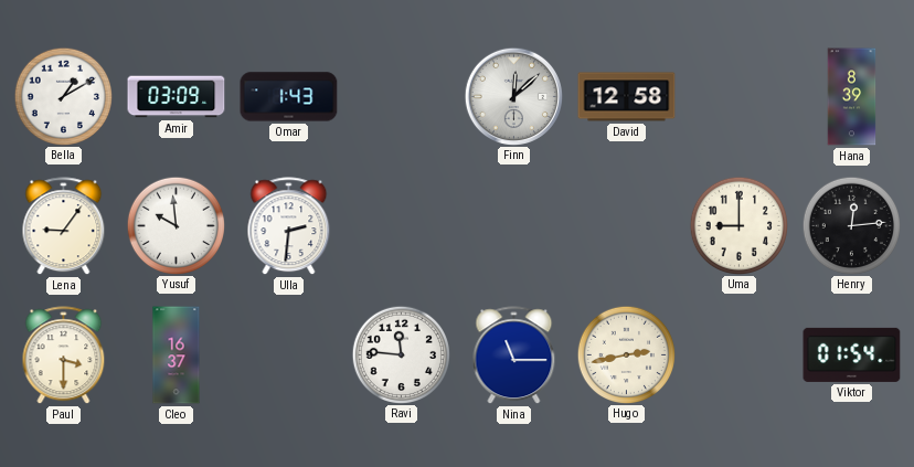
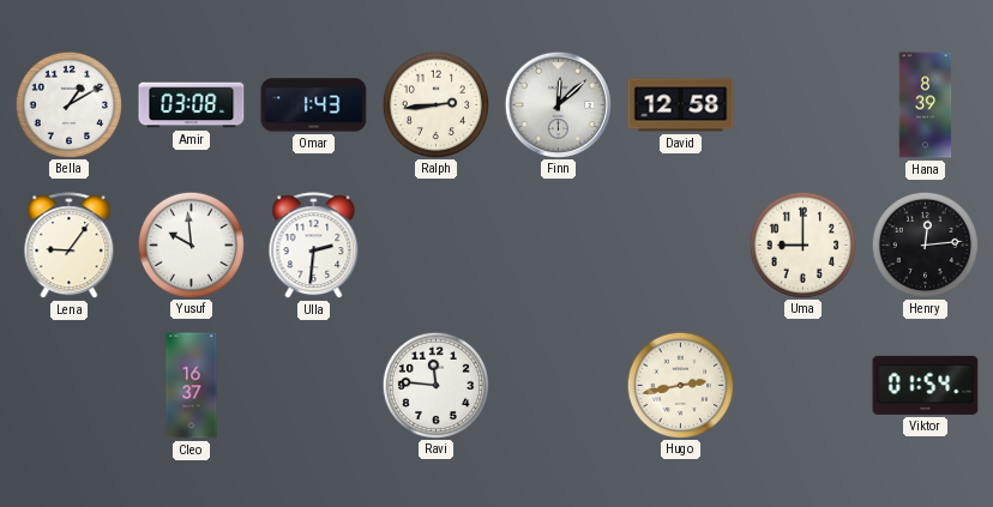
Amir: 03:09 -> 03:08 (192, 105)
Ralph: none -> 2:44 (435, 104)
Paul: 3:30 -> none (64, 355)
Nina: 11:15 -> none (514, 355)
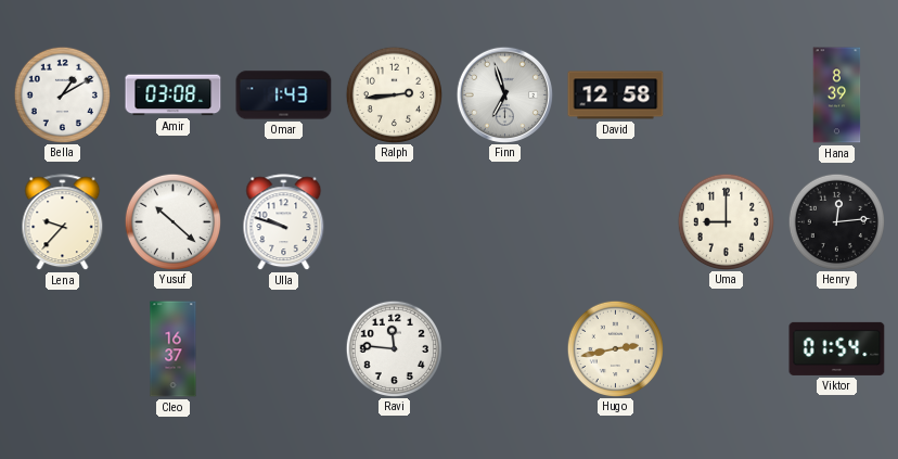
Finn: 12:08 -> 6:57 (504, 94)
Lena: 9:06 -> 9:37 (63, 222)
Yusuf: 9:59 -> 10:22 (172, 221)
Ulla: 2:31 -> 9:48 (284, 222)
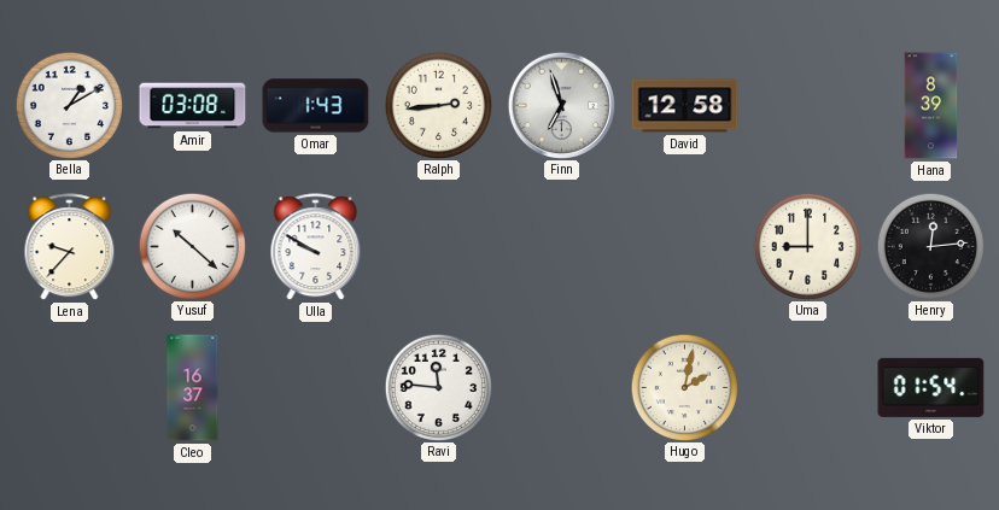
Ulla: 9:48 -> 9:50 (316, 247)
Hugo: 2:43 -> 2:02 (684, 387)
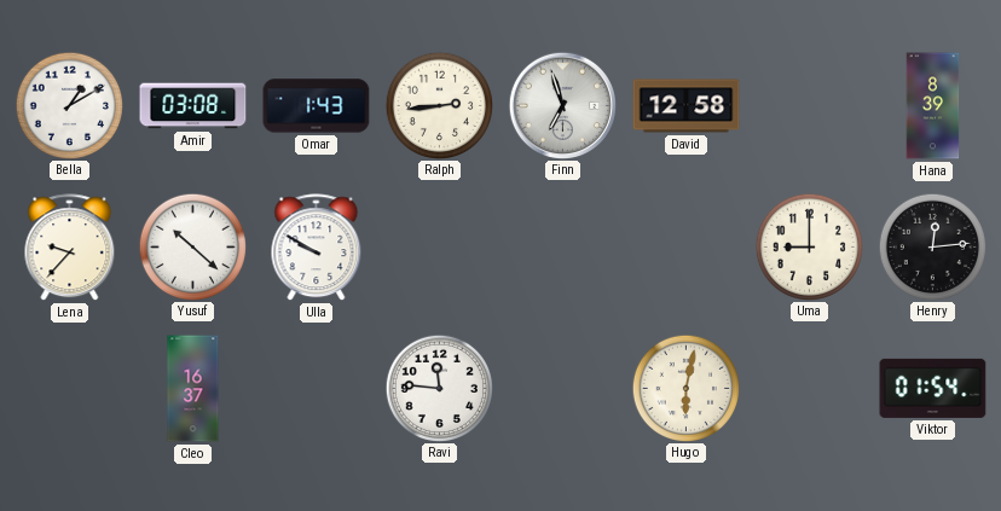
Hugo: 2:02 -> 6:02 (685, 388)
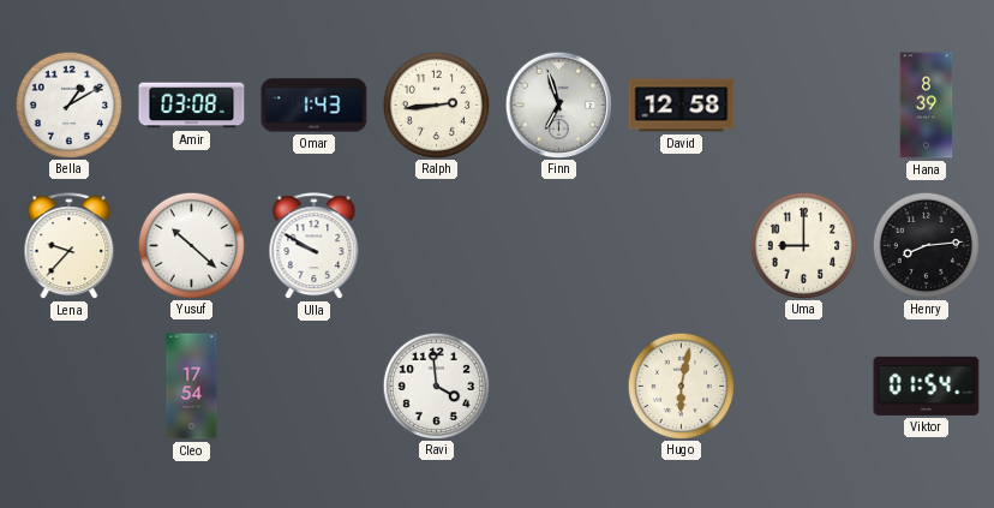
Henry: 12:14 -> 8:14 (926, 245)
Cleo: 16:37 -> 17:54 (192, 387)
Ravi: 11:46 -> 3:59 (436, 386)
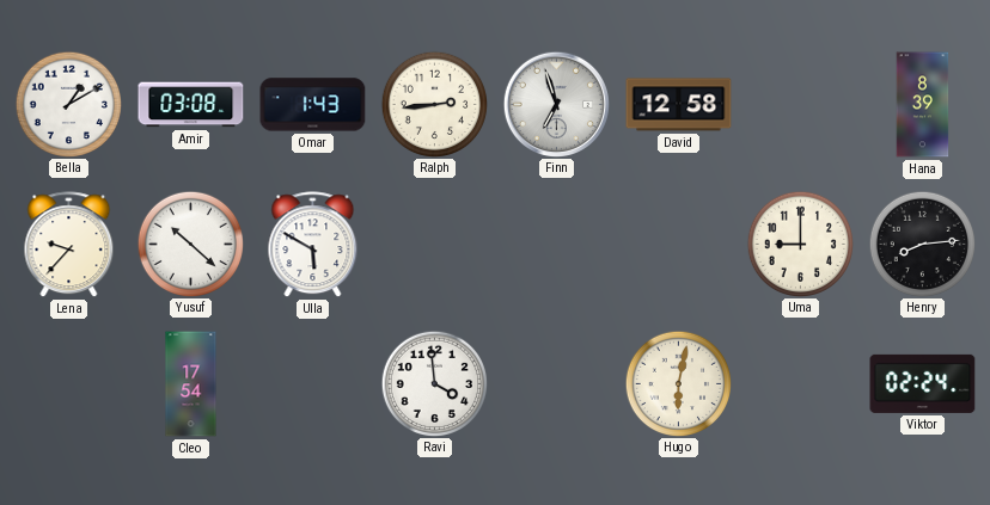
Ulla: 9:50 -> 5:50 (313, 245)
Viktor: 01:54 -> 02:24 (923, 383)
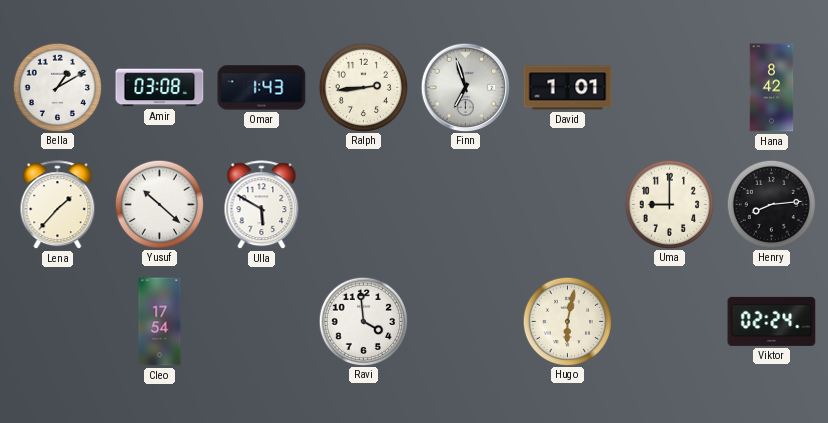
David: 12:58 -> 1:01 (568, 88)
Hana: 8:39 -> 8:42 (772, 88)
Lena: 9:37 -> 1:37 (58, 205)
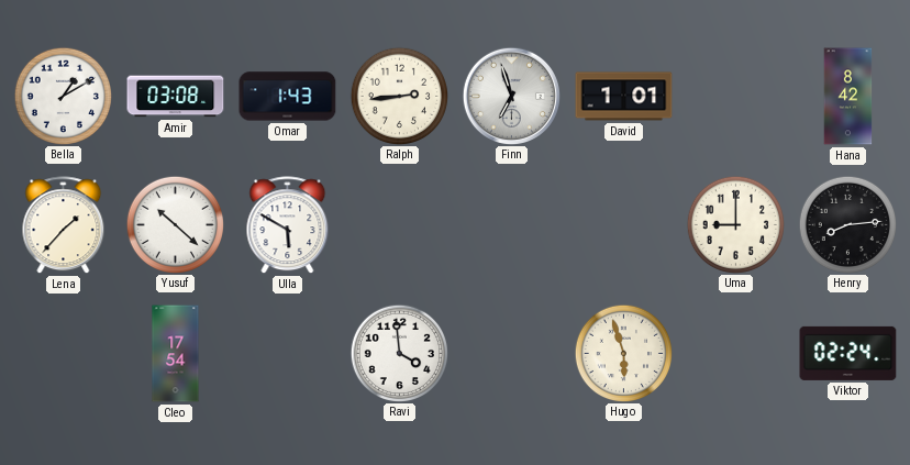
Hugo: 6:02 -> 5:57 (623, 353)
